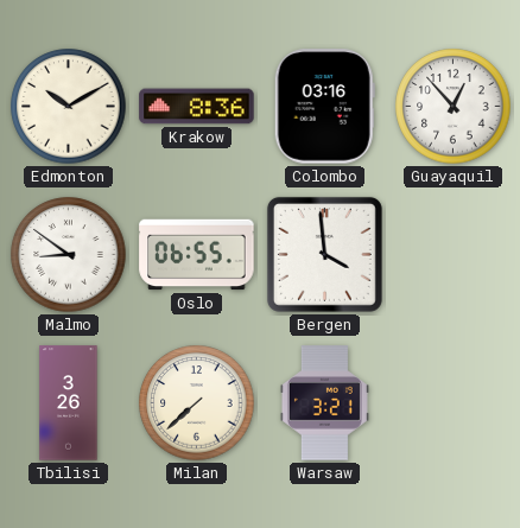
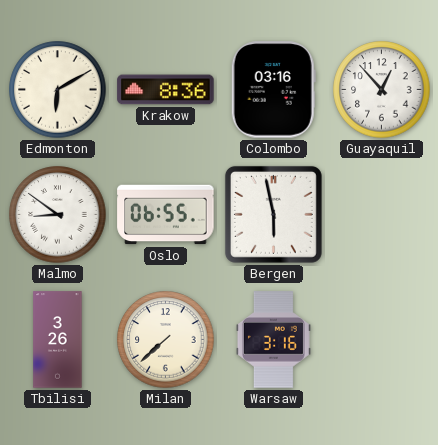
Edmonton: 10:10 -> 6:10 (58, 90)
Bergen: 3:59 -> 5:58 (273, 214)
Warsaw: 3:21 -> 3:16 (273, 340)
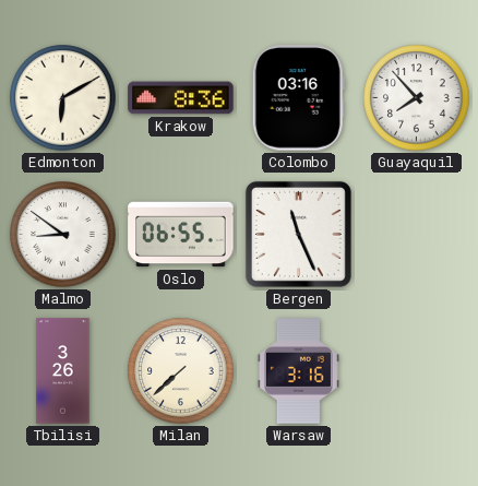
Guayaquil: 12:53 -> 7:53 (417, 98)
Bergen: 5:58 -> 11:26 (298, 234)
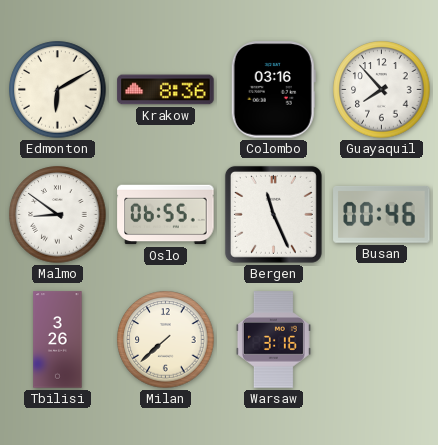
Busan: none -> 00:46 (382, 215)
